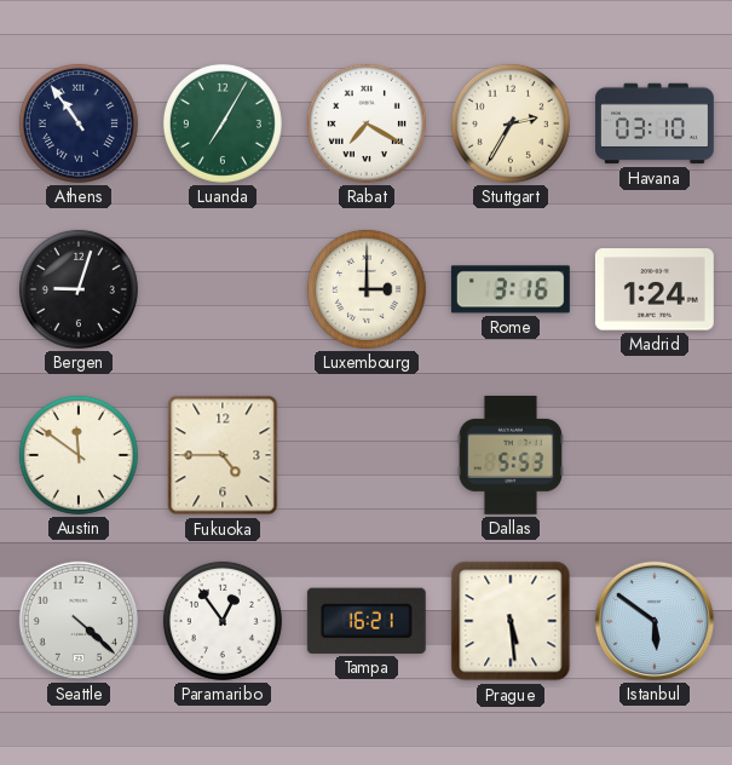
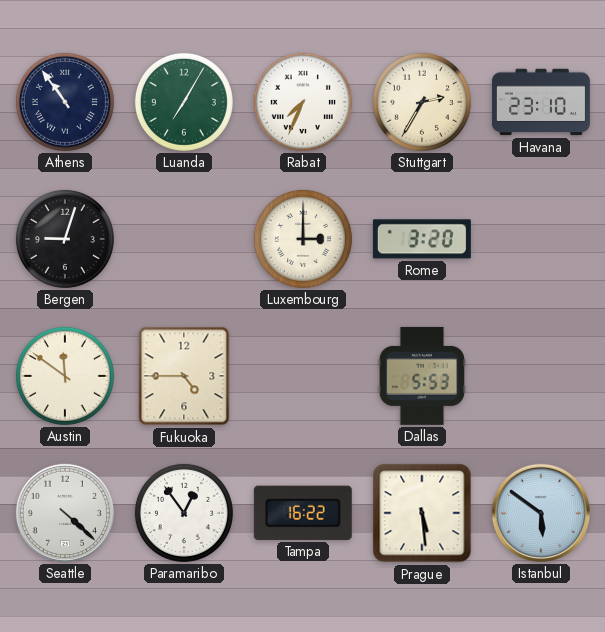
Rabat: 7:20 -> 7:34 (303, 102)
Havana: 03:10 -> 23:10 (541, 102)
Rome: 3:16 -> 3:20 (422, 239)
Madrid: 1:24 -> none (655, 289)
Tampa: 16:21 -> 16:22 (303, 513)
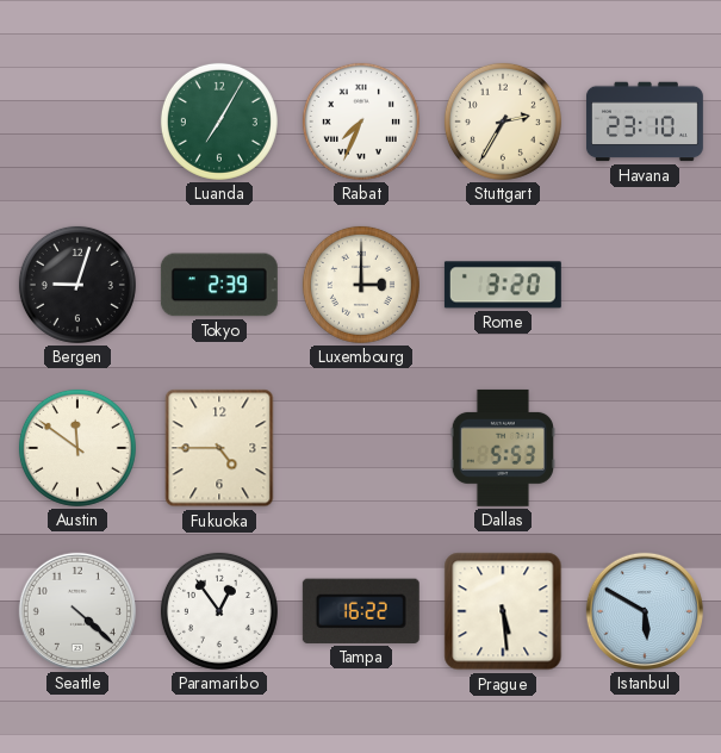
Athens: 10:54 -> none (65, 102)
Tokyo: none -> 2:39 (219, 285)
Istanbul: 5:51 -> 5:50 (645, 611)
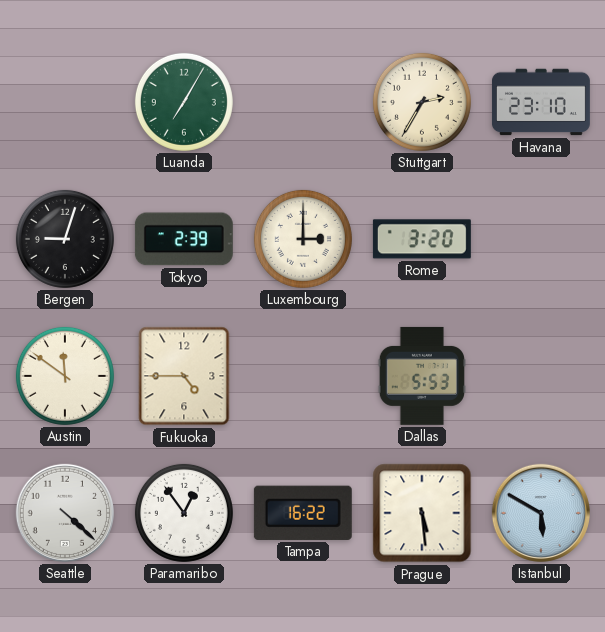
Rabat: 7:34 -> none (361, 122)
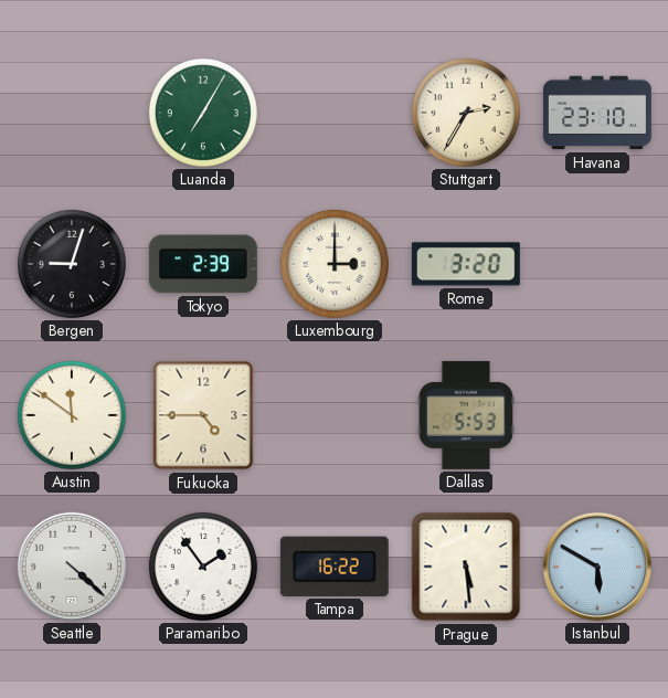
Paramaribo: 12:54 -> 1:54 (203, 567)
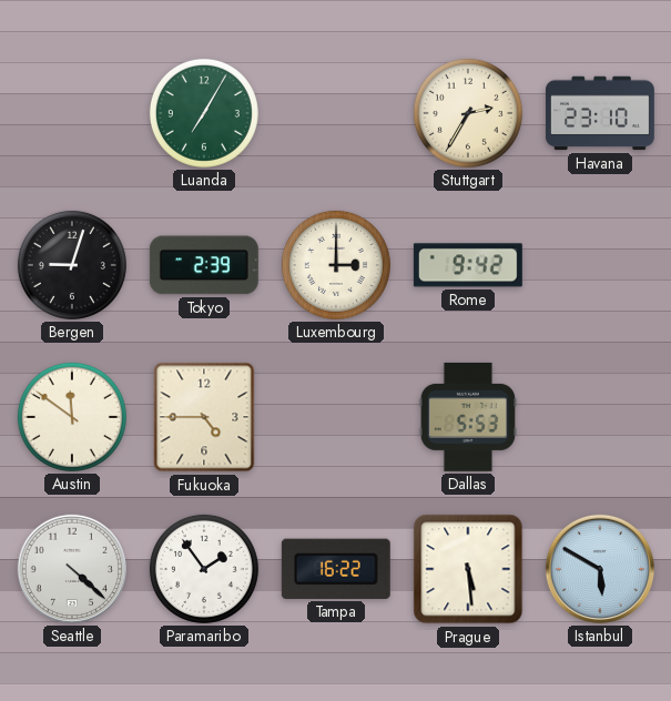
Rome: 3:20 -> 9:42 (468, 265)
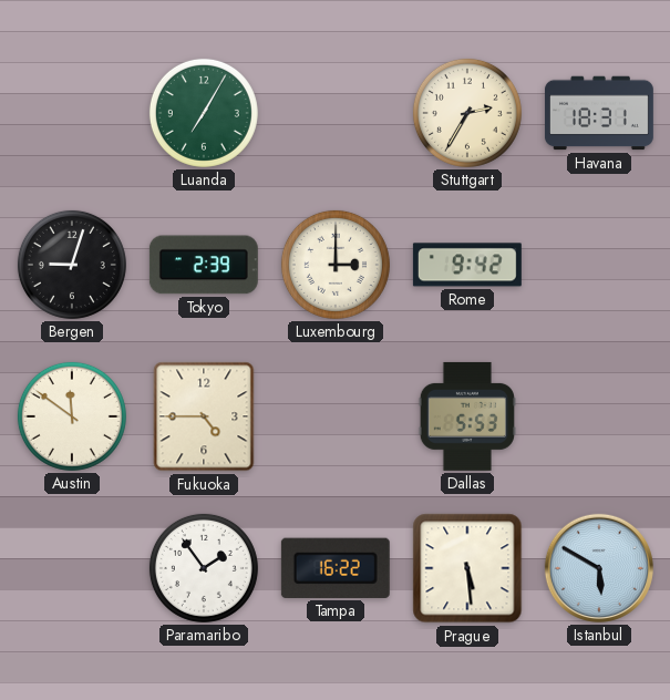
Havana: 23:10 -> 18:31 (599, 113)
Seattle: 4:22 -> none (72, 569)
